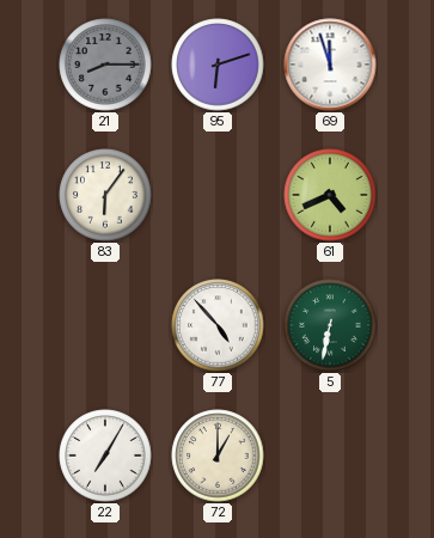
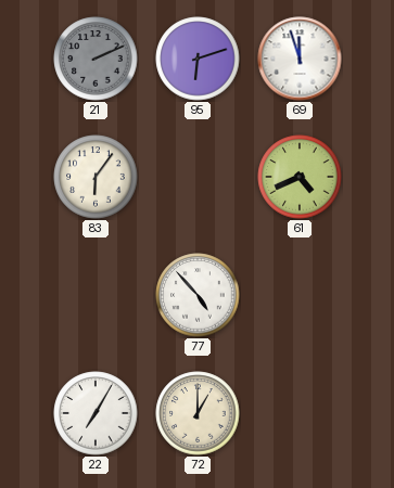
21: 8:15 -> 2:11 (96, 59)
5: 6:32 -> none (330, 325)
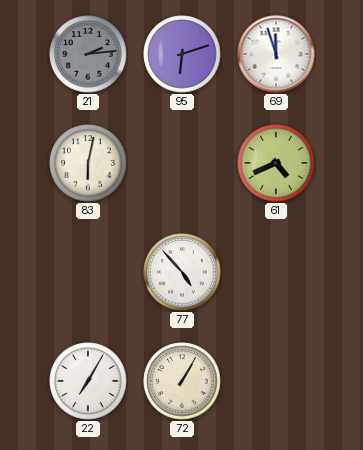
21: 2:11 -> 2:14 (88, 54)
83: 6:06 -> 6:02 (88, 163)
72: 1:00 -> 1:05 (182, 381)
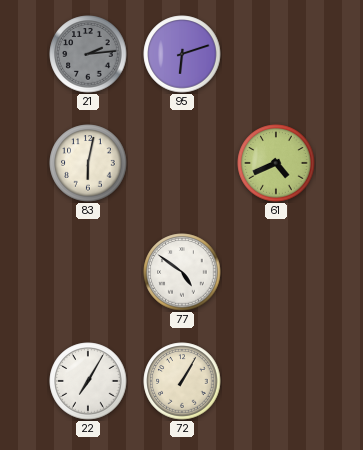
69: 11:57 -> none (276, 54)
77: 4:53 -> 4:51 (182, 272)
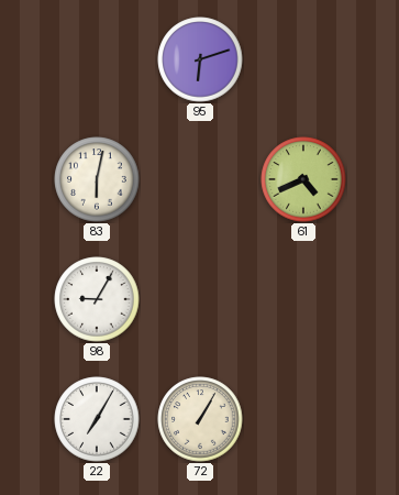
21: 2:14 -> none (88, 54)
98: none -> 9:05 (97, 299)
77: 4:51 -> none (182, 272)
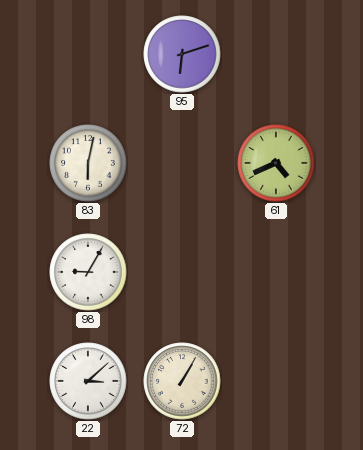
22: 7:05 -> 3:08 (88, 381)
